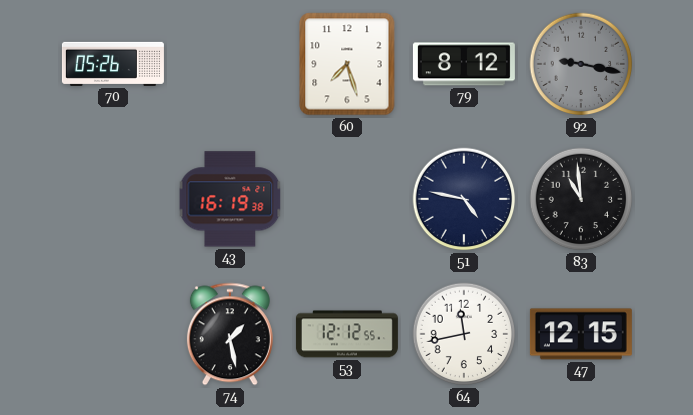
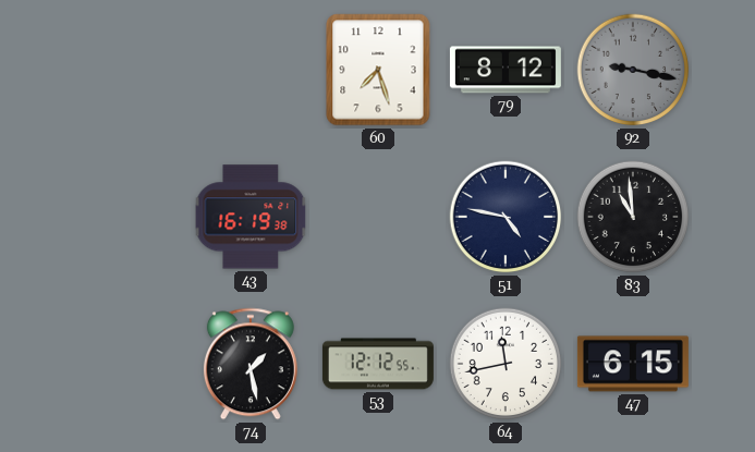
70: 05:26 -> none (113, 64)
47: 12:15 -> 6:15 (633, 364)
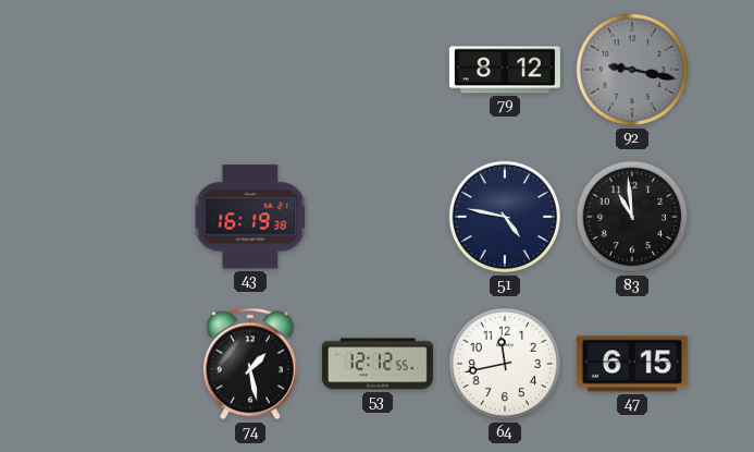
60: 7:27 -> none (378, 70)
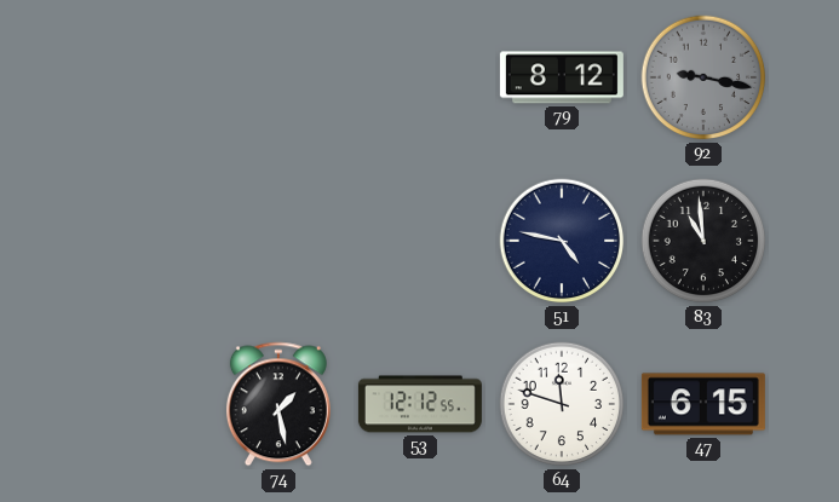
43: 16:19 -> none (250, 217)
64: 11:43 -> 11:48 (562, 404)
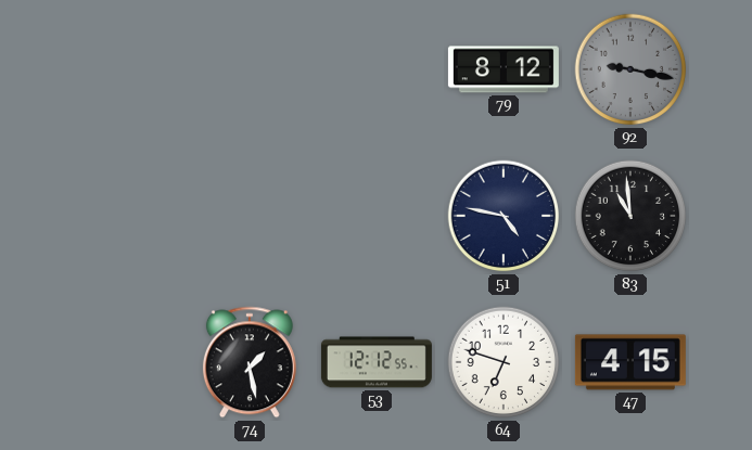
64: 11:48 -> 6:48 (504, 362)
47: 6:15 -> 4:15 (630, 362)
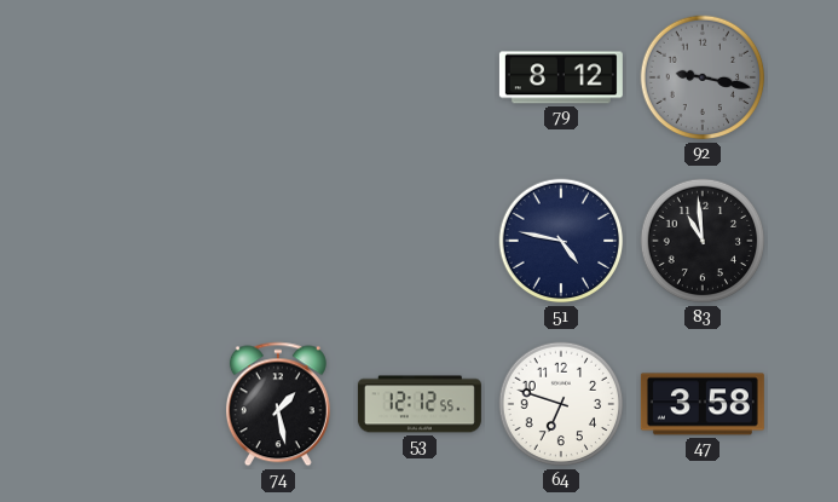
47: 4:15 -> 3:58 (703, 404)
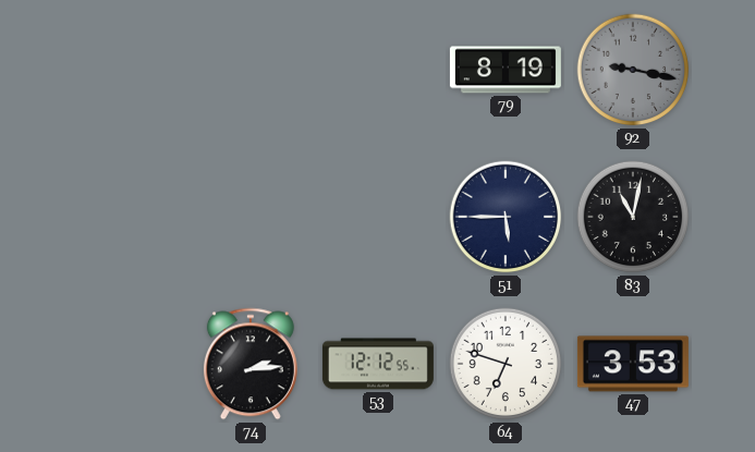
79: 8:12 -> 8:19 (506, 70)
51: 4:47 -> 5:45 (506, 217)
83: 10:59 -> 11:02 (633, 217)
74: 1:28 -> 2:14 (251, 364)
47: 3:58 -> 3:53 (633, 364)
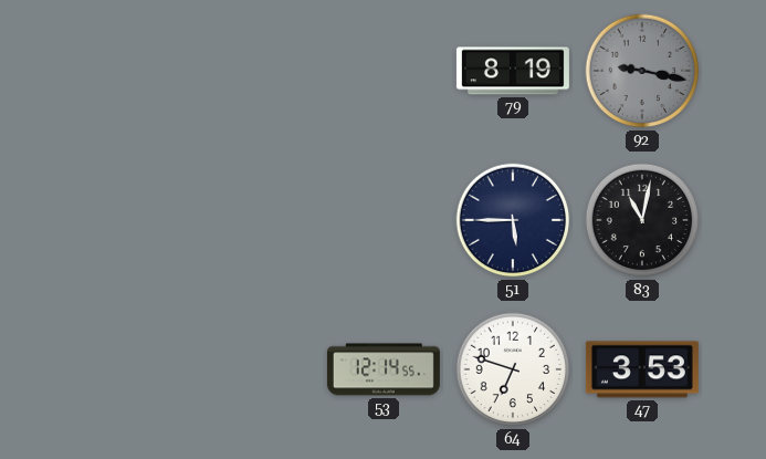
74: 2:14 -> none (251, 364)
53: 12:12 -> 12:14 (384, 369)
